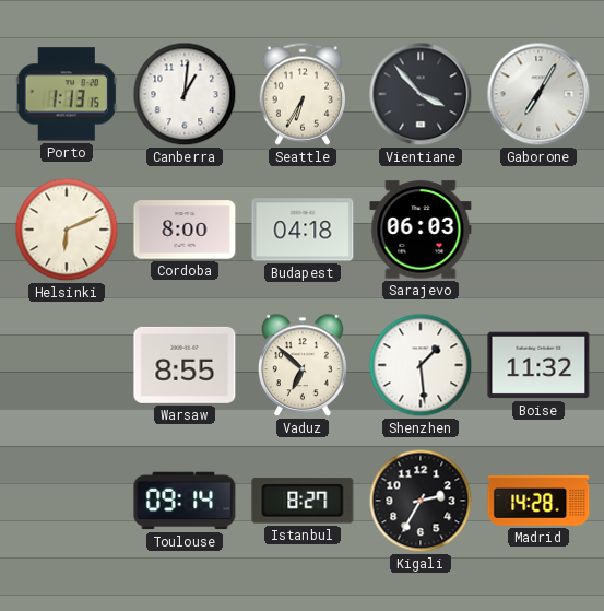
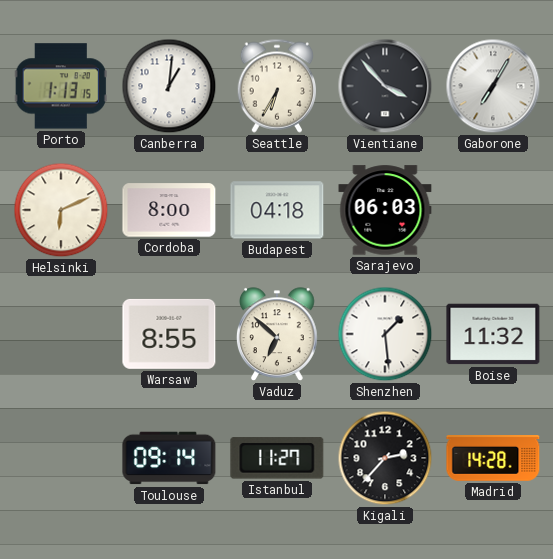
Istanbul: 8:27 -> 11:27 (277, 458)
Kigali: 2:35 -> 2:37 (385, 458)
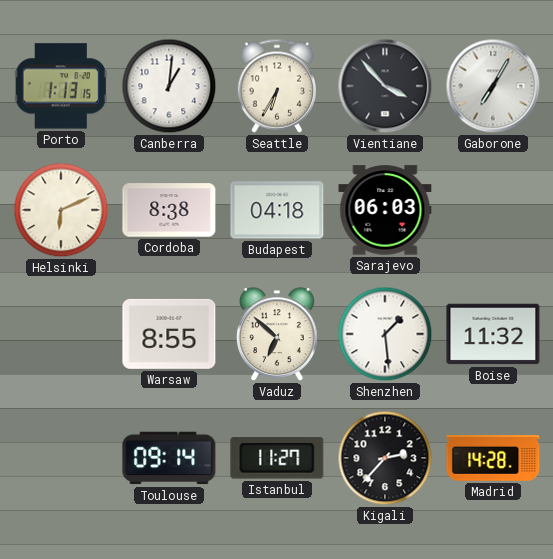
Cordoba: 8:00 -> 8:38 (169, 210)
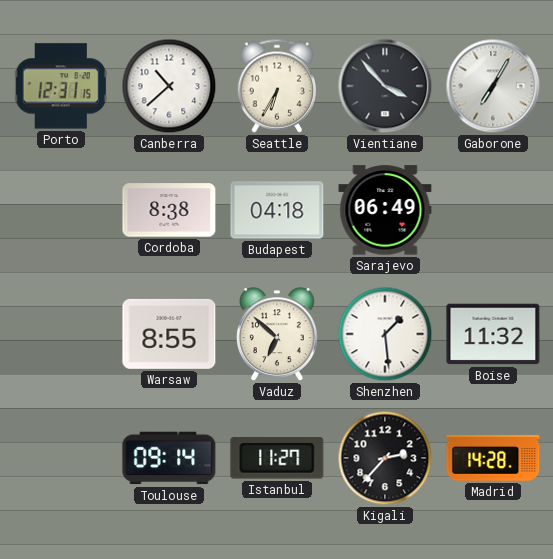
Porto: 1:13 -> 12:31 (61, 86)
Canberra: 1:01 -> 10:38 (169, 86)
Helsinki: 6:11 -> none (61, 210)
Sarajevo: 06:03 -> 06:49 (385, 210)
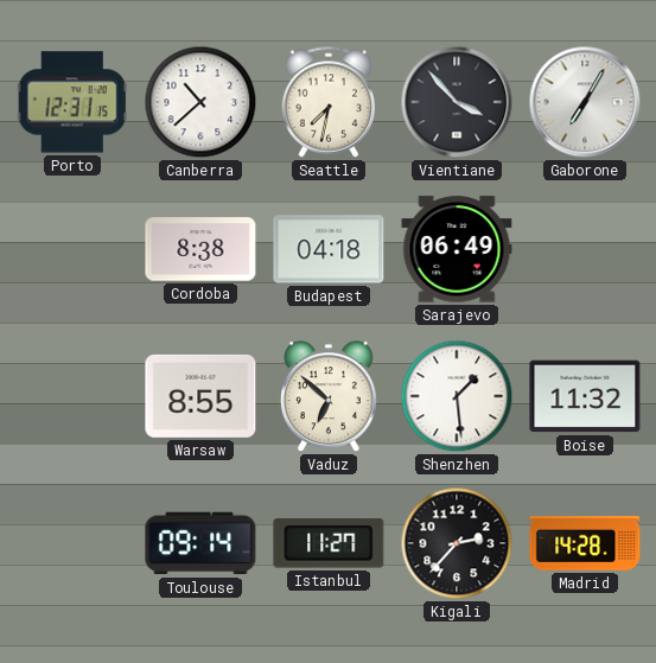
Seattle: 6:35 -> 7:32 (327, 102)
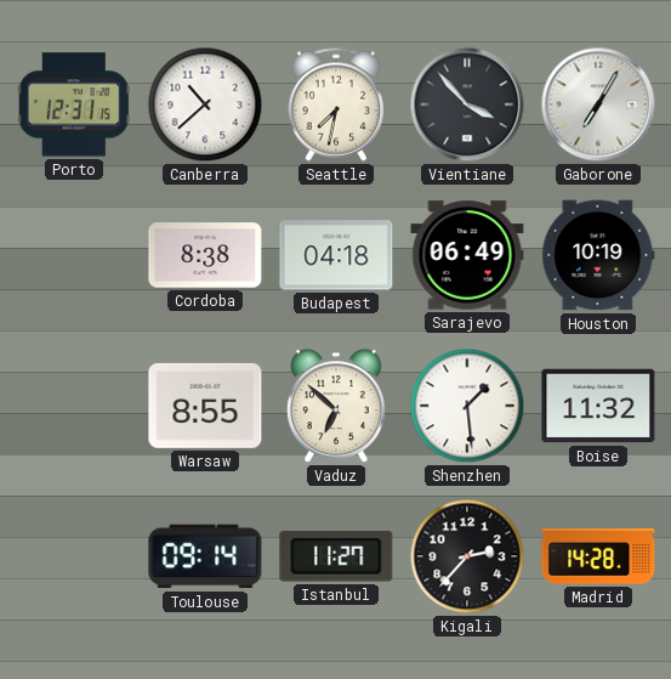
Houston: none -> 10:19 (598, 255)
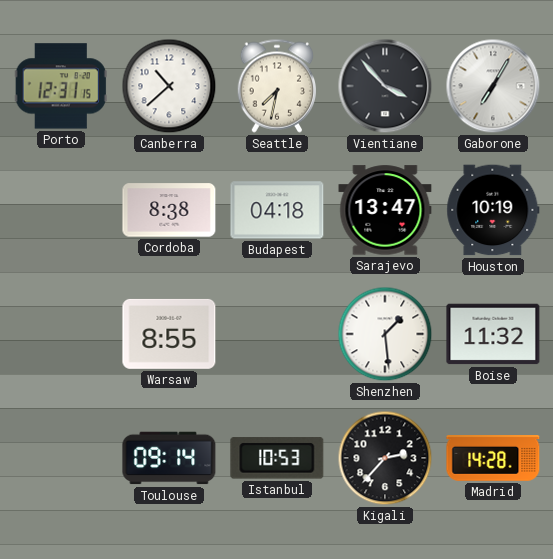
Sarajevo: 06:49 -> 13:47 (385, 210)
Vaduz: 6:52 -> none (336, 407)
Istanbul: 11:27 -> 10:53 (277, 458)
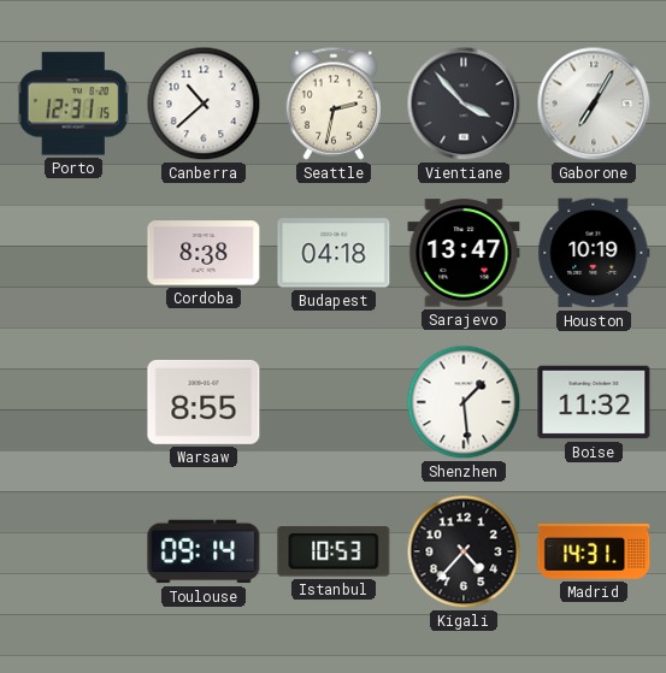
Seattle: 7:32 -> 2:32 (332, 104)
Kigali: 2:37 -> 4:37 (464, 551)
Madrid: 14:28 -> 14:31 (594, 553)
